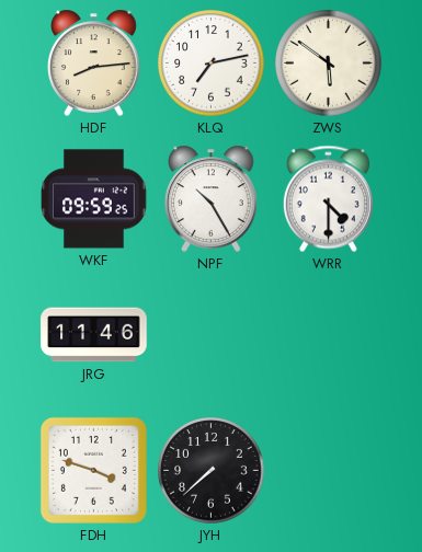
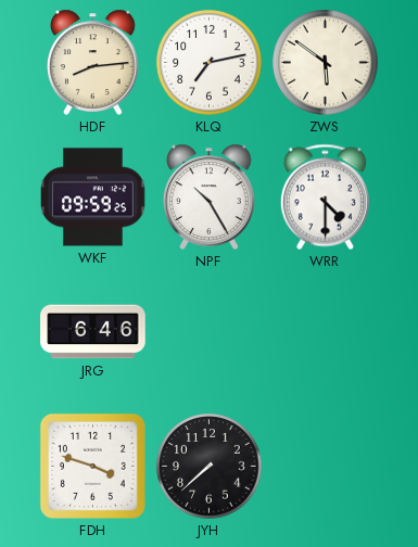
JRG: 11:46 -> 6:46 (93, 332)
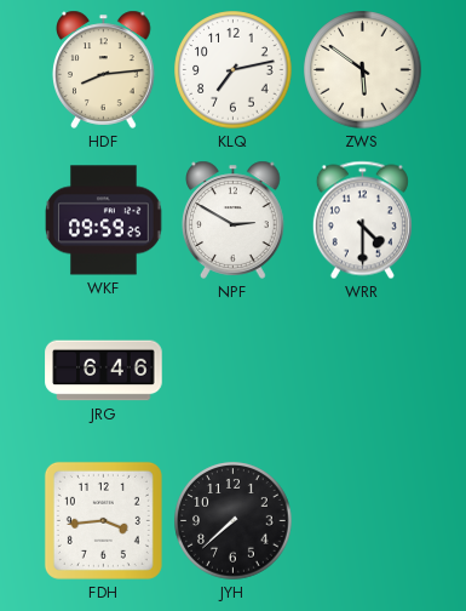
NPF: 10:25 -> 2:50 (234, 219)
FDH: 3:48 -> 3:44 (103, 520)
